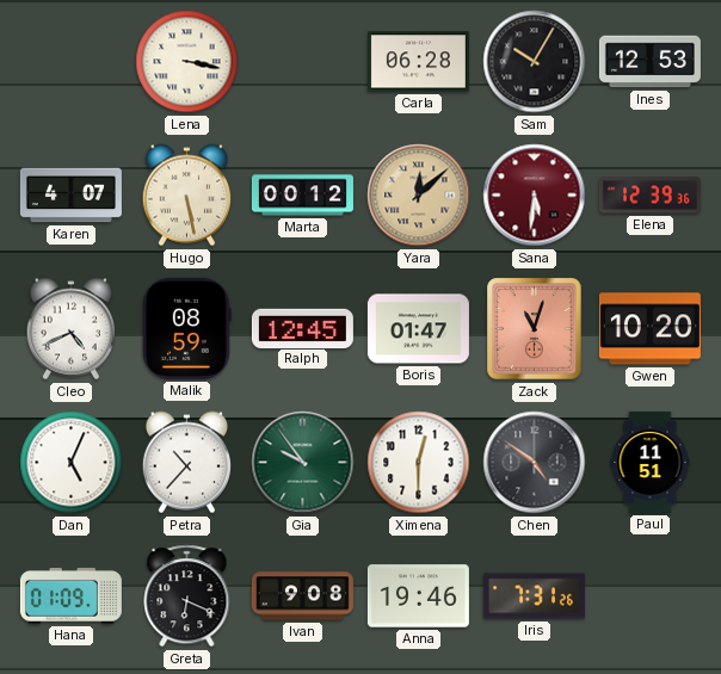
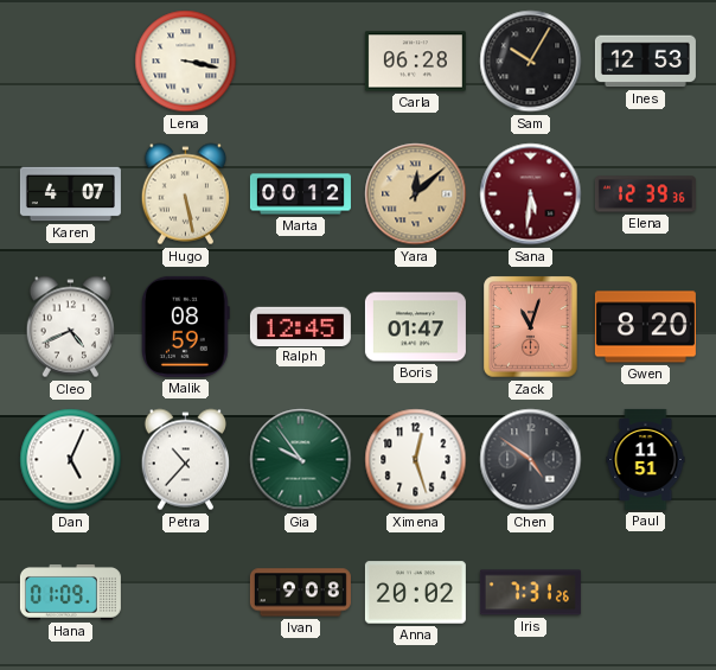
Gwen: 10:20 -> 8:20 (645, 327)
Ximena: 12:30 -> 12:27 (416, 460)
Greta: 6:19 -> none (187, 596)
Anna: 19:46 -> 20:02 (415, 593)
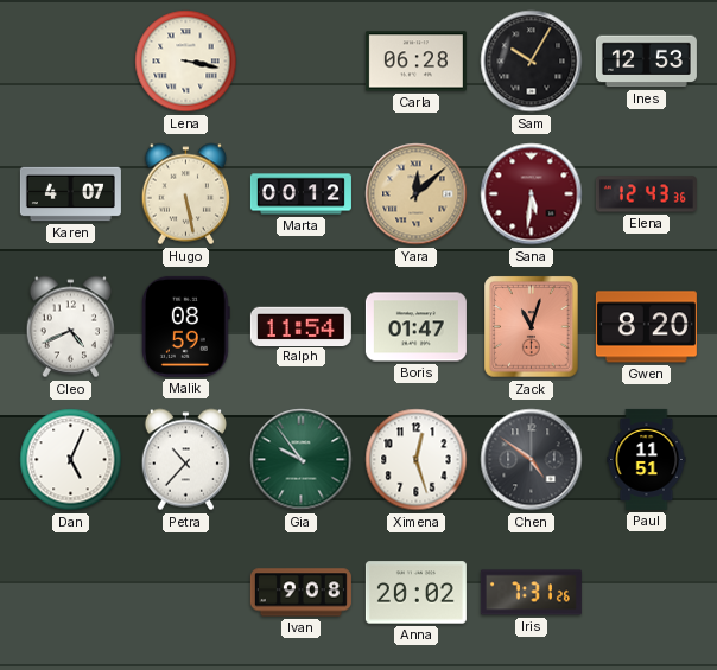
Elena: 12:39 -> 12:43 (646, 194)
Ralph: 12:45 -> 11:54 (300, 326)
Hana: 01:09 -> none (70, 592)
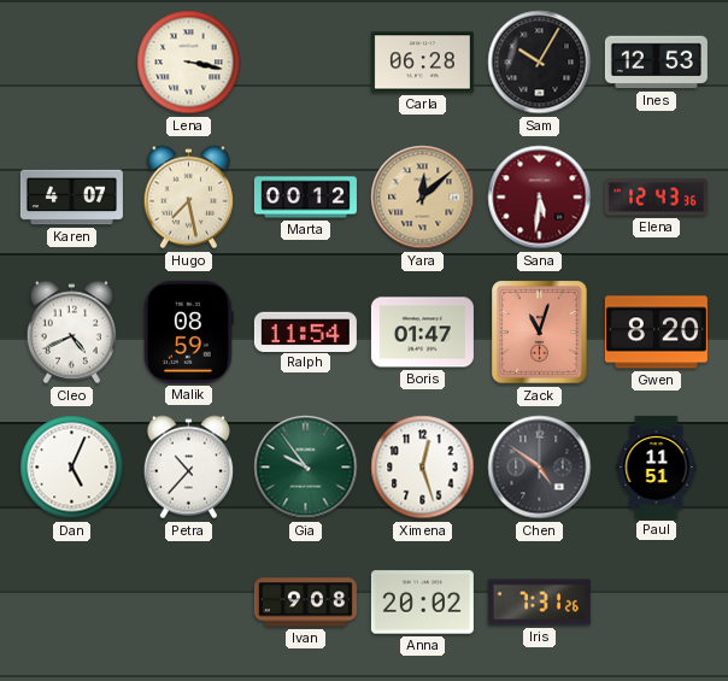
Hugo: 5:28 -> 7:28 (188, 198)
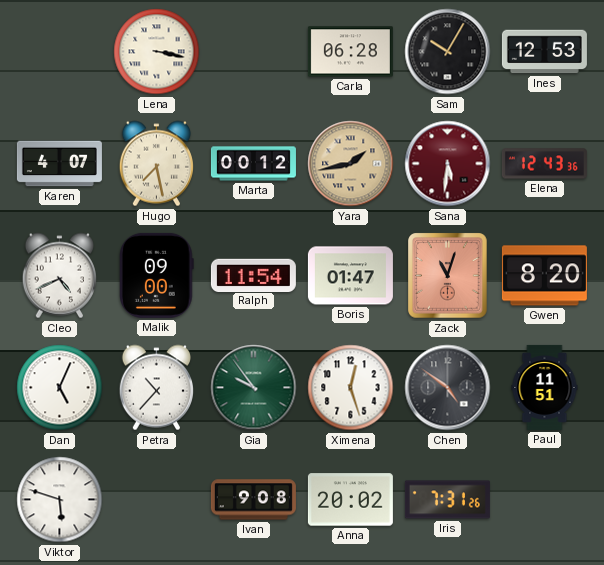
Yara: 12:08 -> 1:43 (351, 164)
Malik: 08:59 -> 09:00 (157, 275)
Viktor: none -> 5:48 (60, 500)
